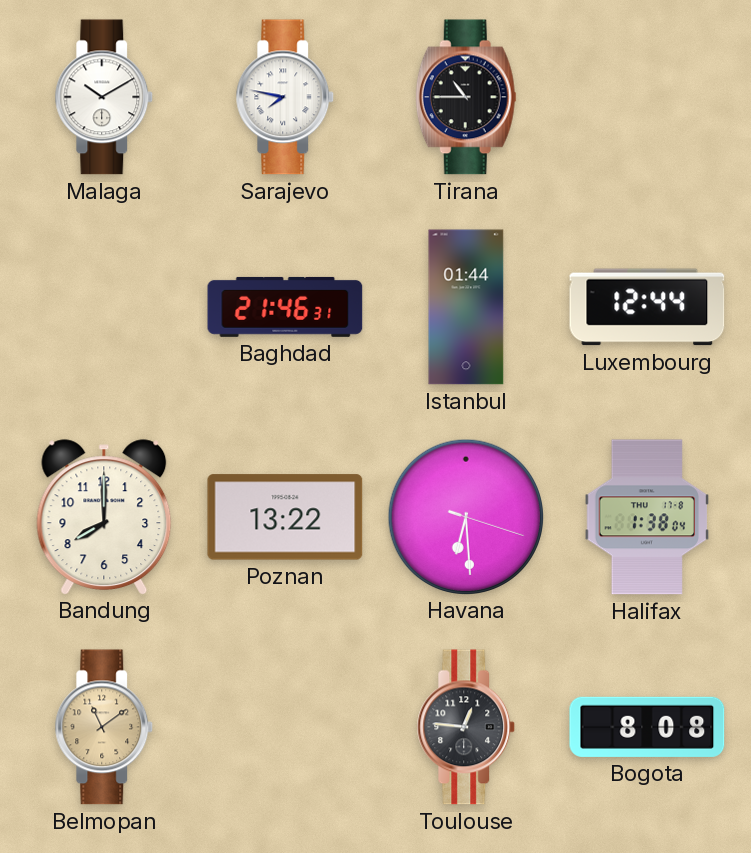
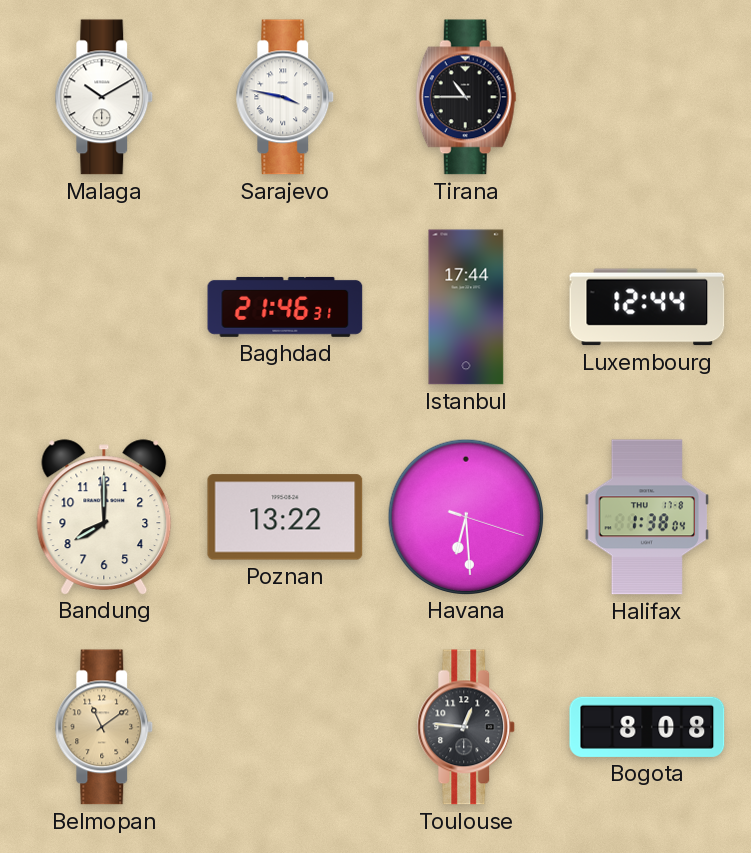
Sarajevo: 7:47 -> 3:47 (285, 97)
Istanbul: 01:44 -> 17:44 (466, 307)
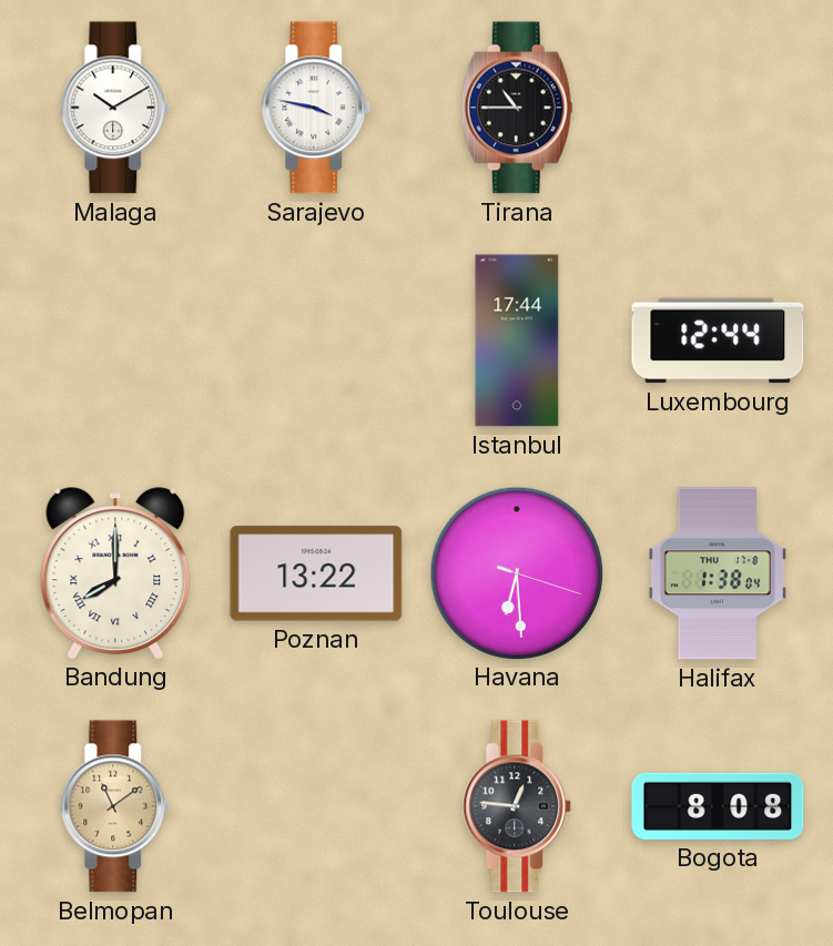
Baghdad: 21:46 -> none (285, 307)
Bandung numerals: Arabic -> Roman (115, 573)
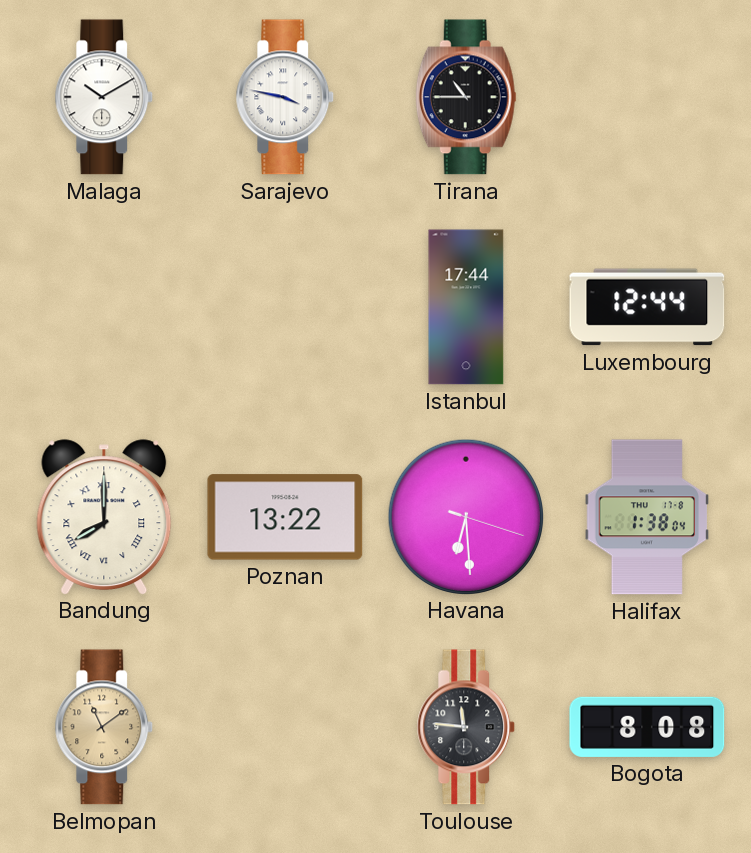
Toulouse: 12:46 -> 11:46 (466, 727)
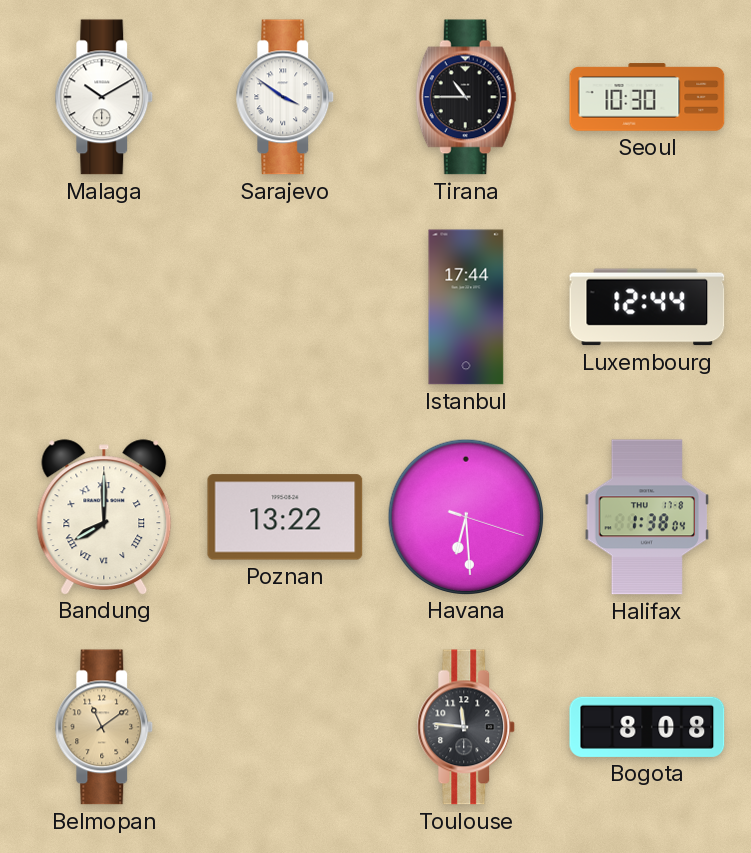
Sarajevo: 3:47 -> 3:51 (285, 97)
Seoul: none -> 10:30 (647, 97)
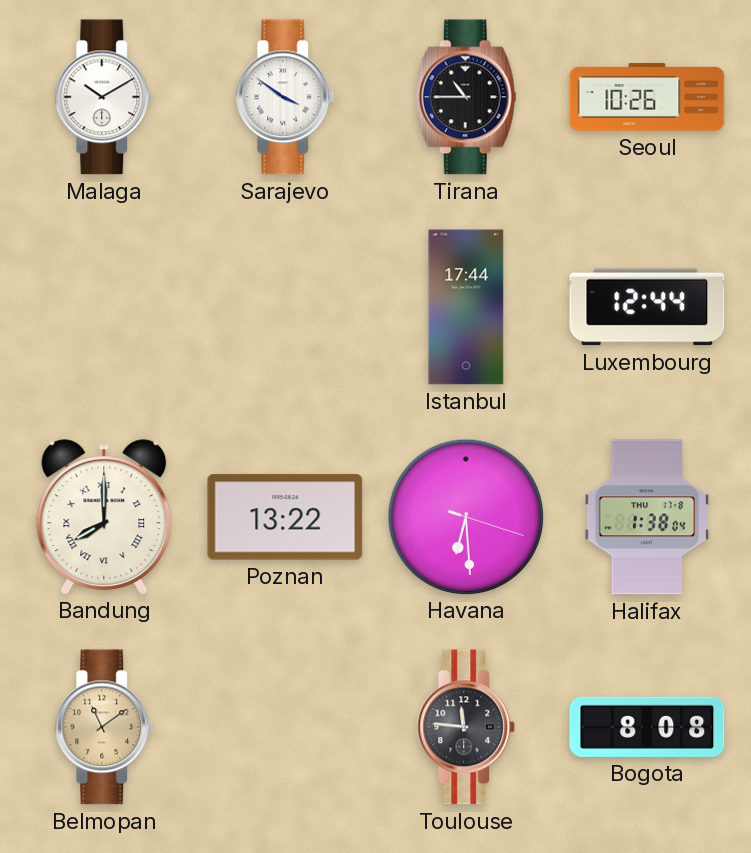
Seoul: 10:30 -> 10:26 (647, 97)
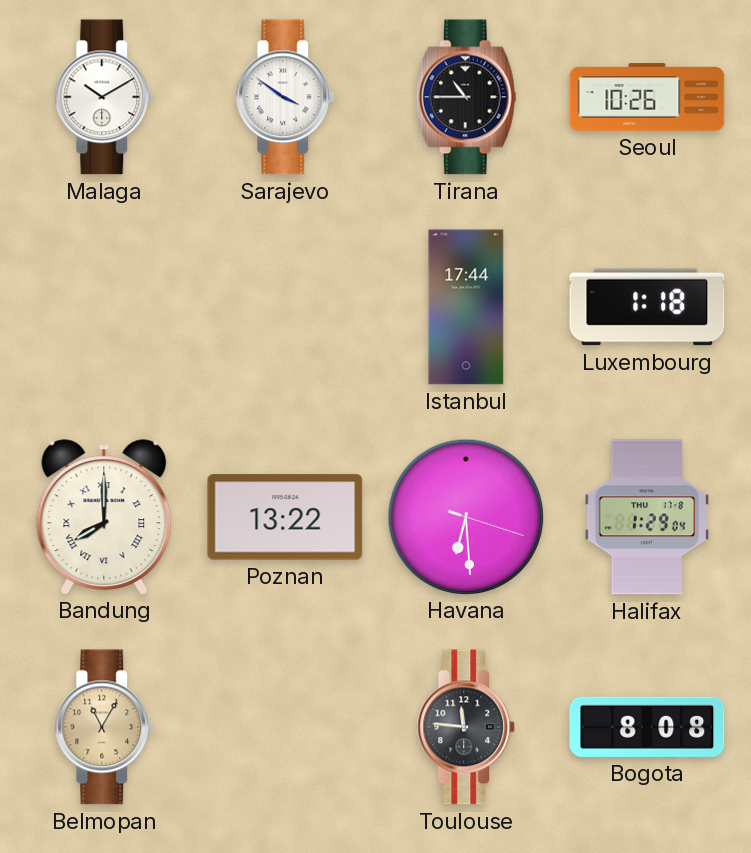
Luxembourg: 12:44 -> 1:18 (647, 307)
Halifax: 1:38 -> 1:29 (647, 517)
Belmopan: 11:09 -> 11:05 (104, 727)
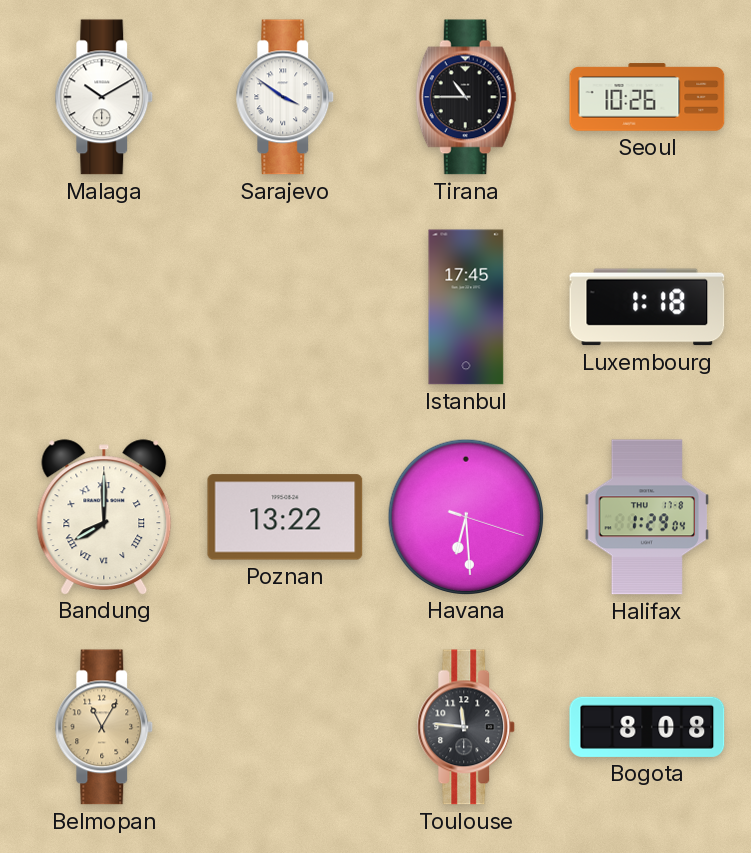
Istanbul: 17:44 -> 17:45 (466, 307)
